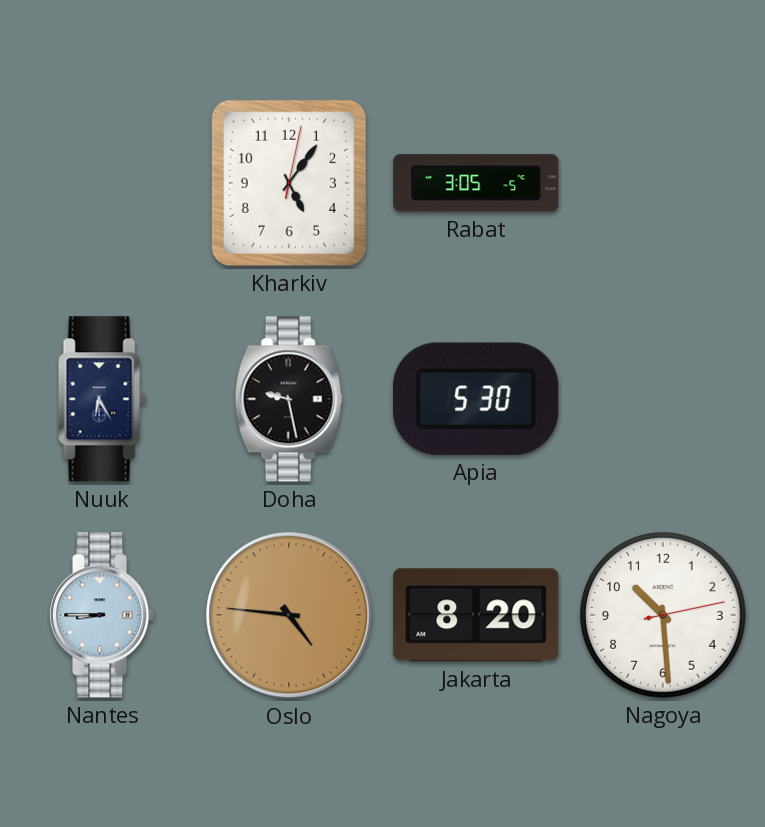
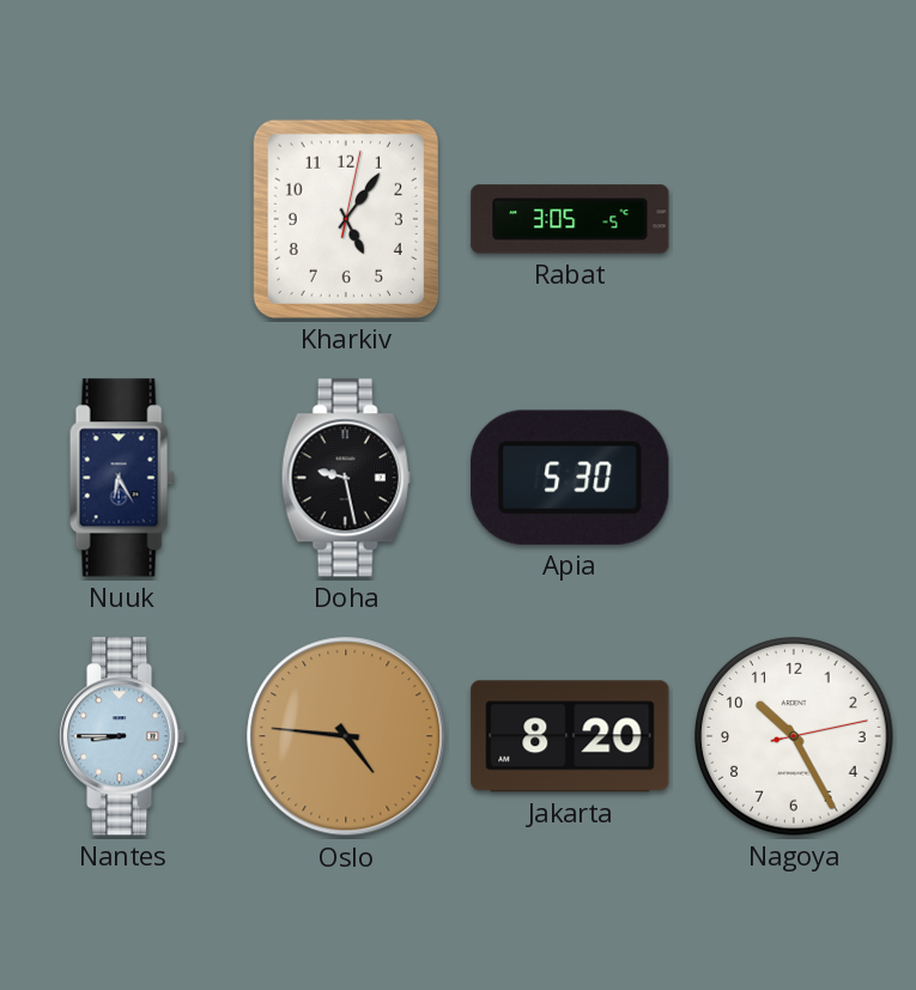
Nagoya: 10:29 -> 10:25 (794, 736)
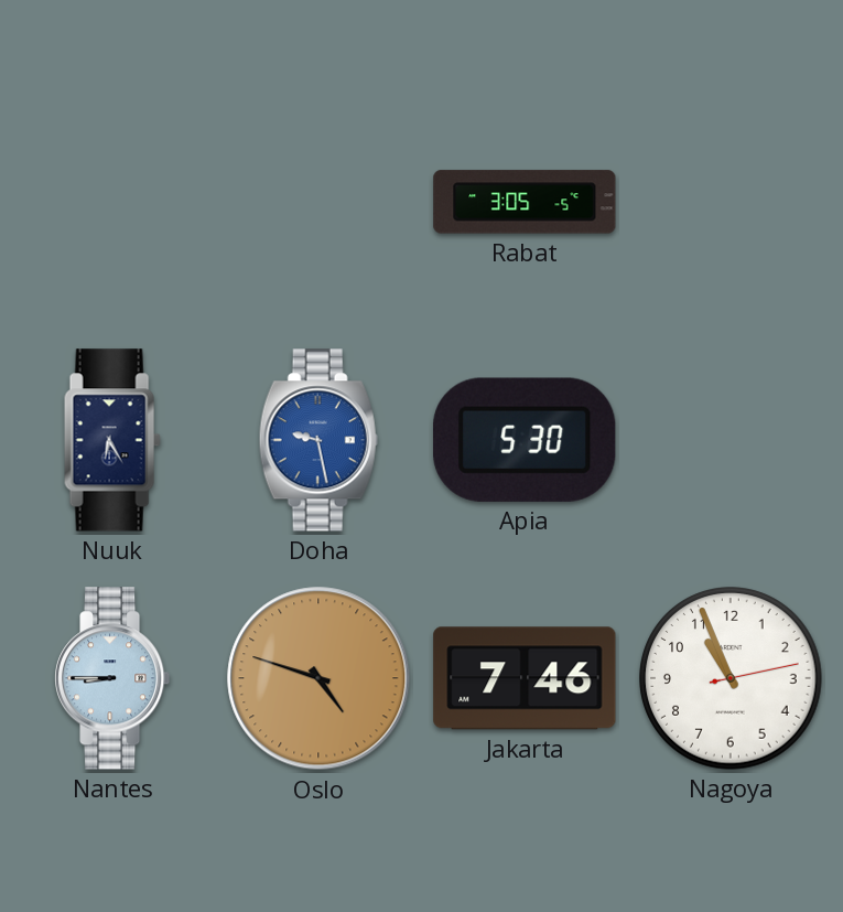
Kharkiv: 5:06 -> none (346, 219)
Doha dial: black -> blue (318, 440)
Oslo: 4:46 -> 4:48 (318, 678)
Jakarta: 8:20 -> 7:46 (525, 678)
Nagoya: 10:25 -> 10:56 (731, 678)
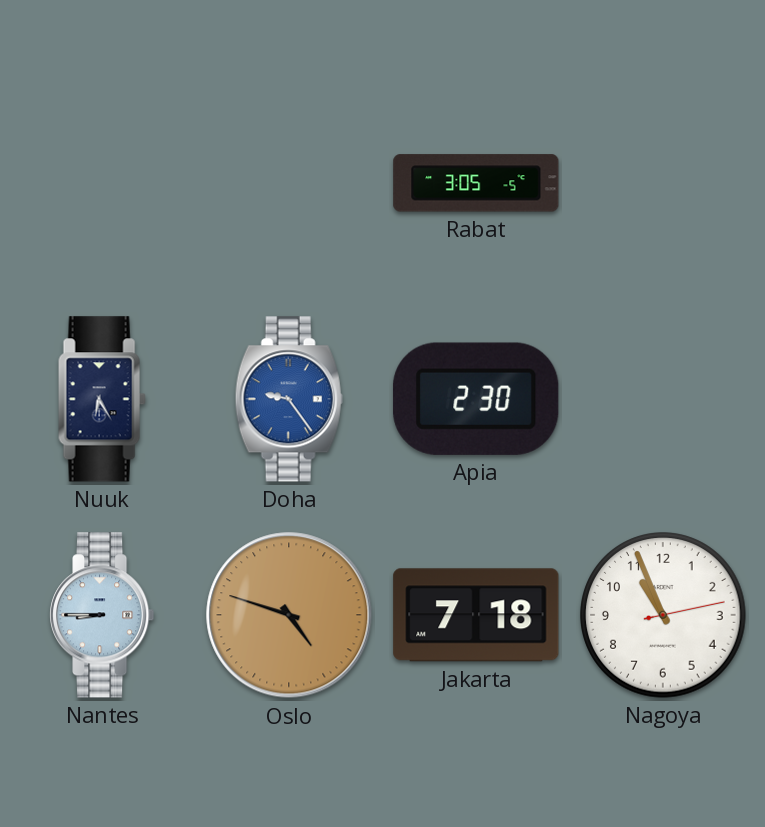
Doha: 9:28 -> 9:24 (289, 399)
Apia: 5:30 -> 2:30 (476, 399)
Jakarta: 7:46 -> 7:18 (476, 615)
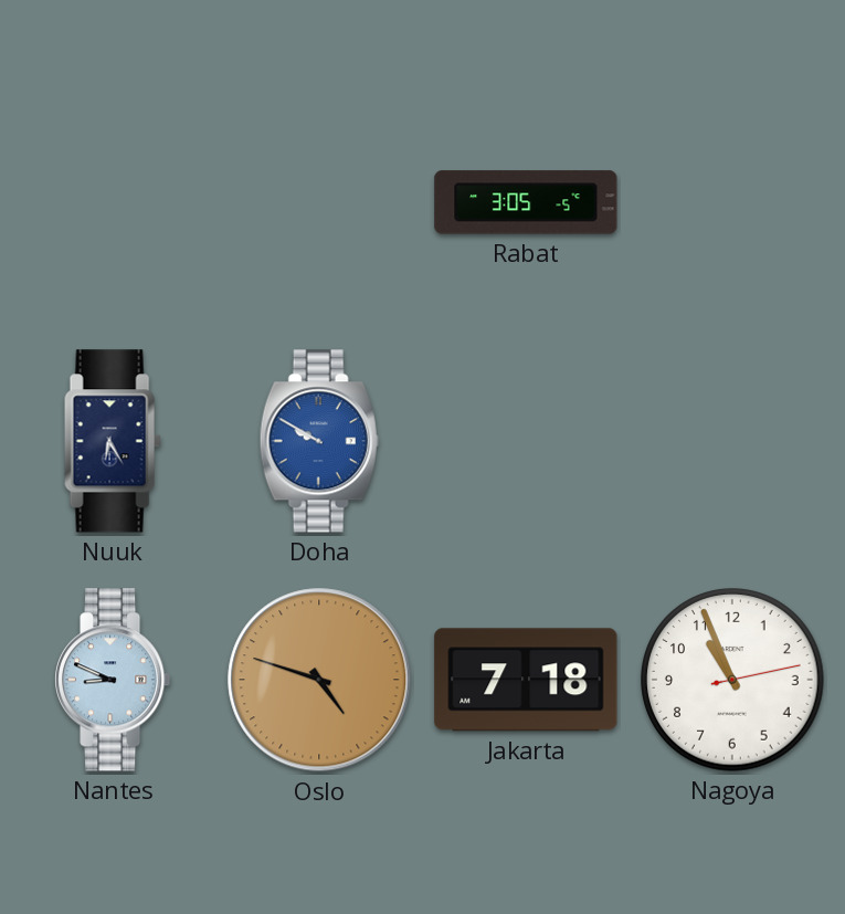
Doha: 9:24 -> 9:50 (319, 441)
Apia: 2:30 -> none (476, 399)
Nantes: 8:45 -> 8:49 (114, 680)
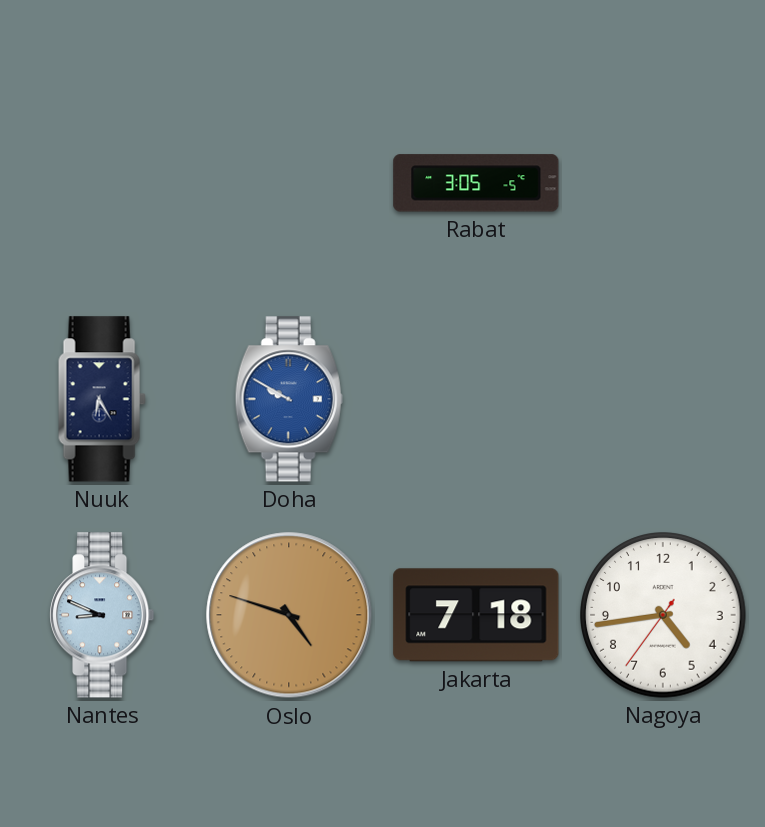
Nagoya: 10:56 -> 4:43 (663, 615)
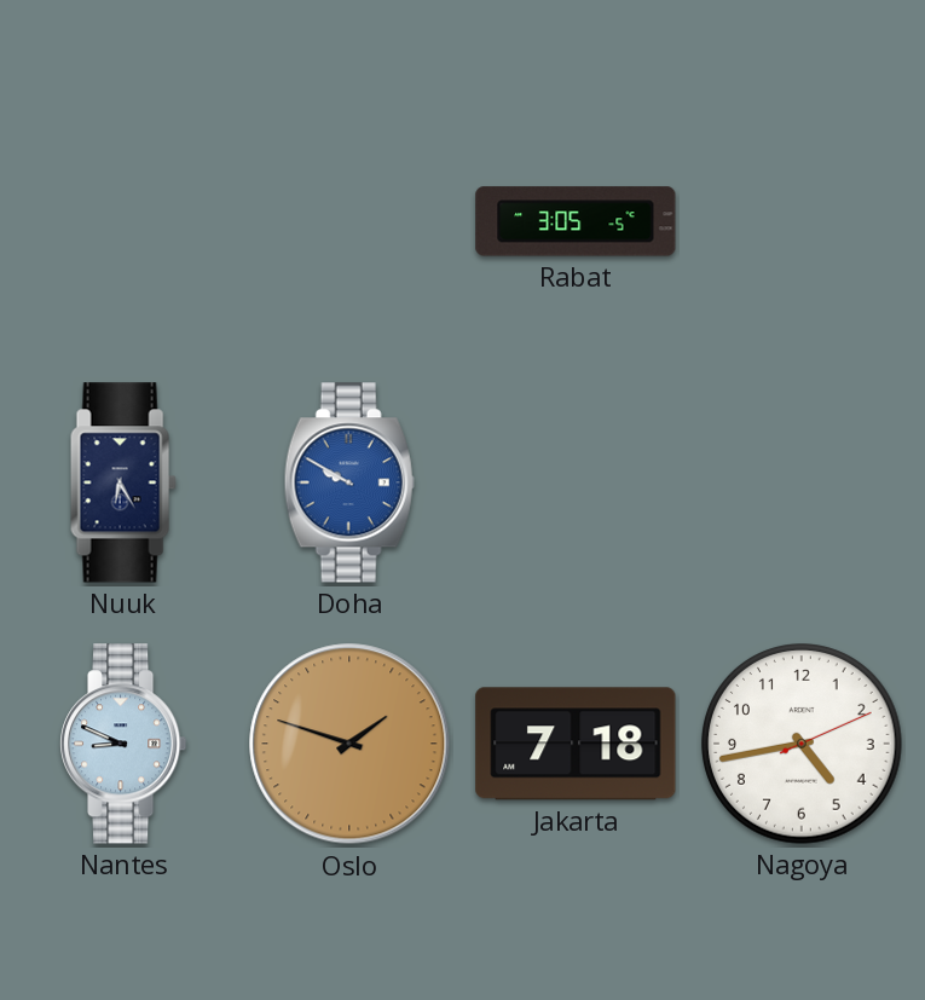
Oslo: 4:48 -> 1:48 (349, 744)
Nagoya: 4:43:36 -> 4:43:11 (802, 744)
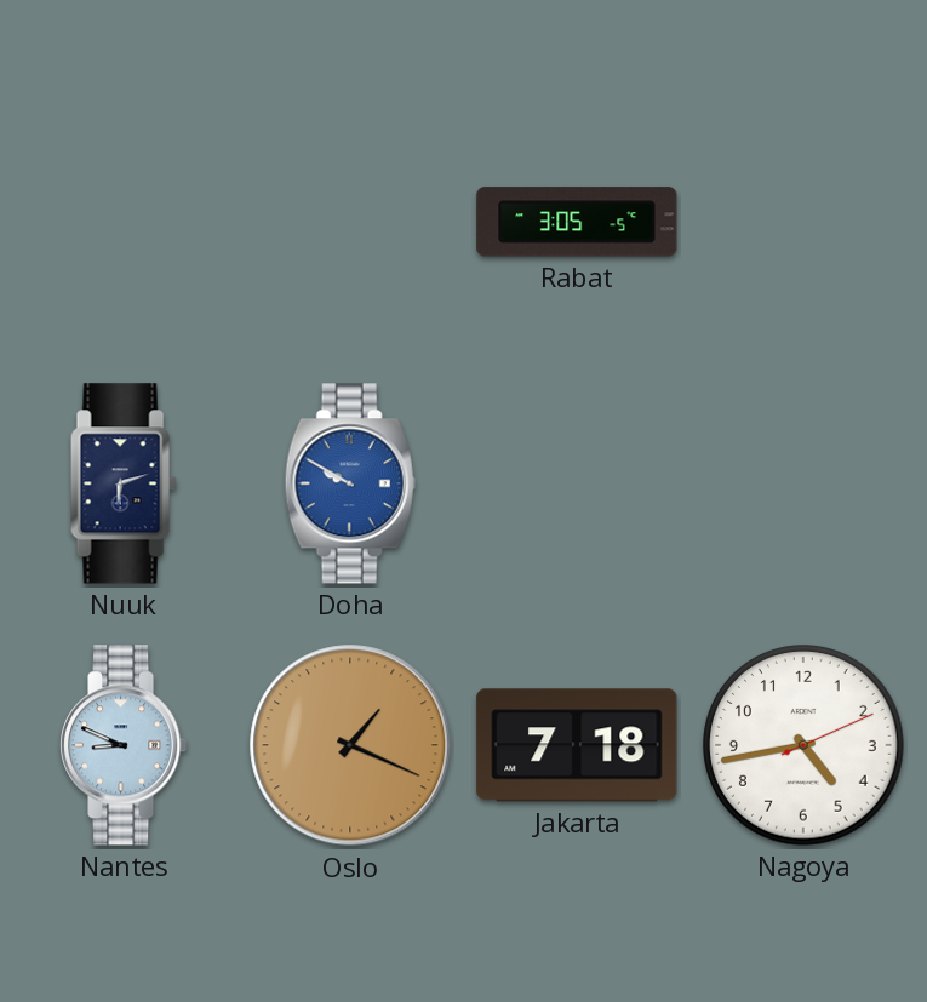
Nuuk: 6:25 -> 6:12 (124, 483)
Oslo: 1:48 -> 1:19 (350, 745)
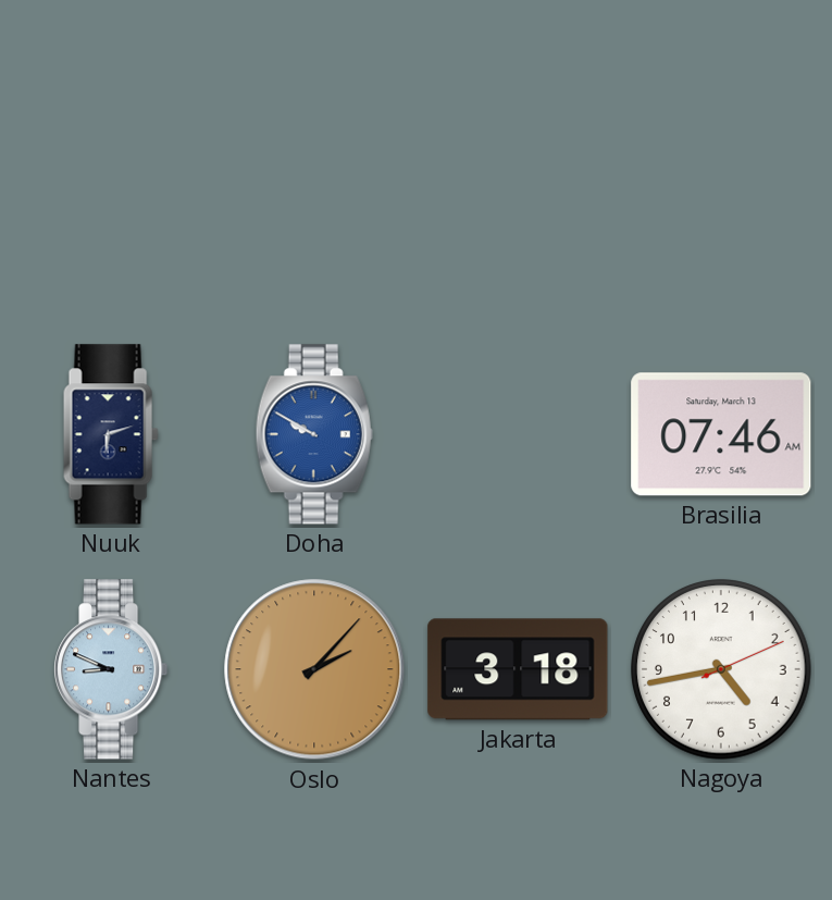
Rabat: 3:05 -> none (577, 222)
Brasilia: none -> 07:46 (721, 434)
Oslo: 1:19 -> 2:07 (314, 669)
Jakarta: 7:18 -> 3:18 (518, 669)
